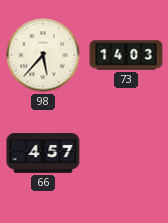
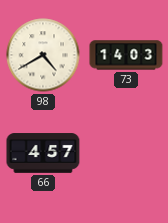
98: 5:37 -> 4:40 (43, 55)
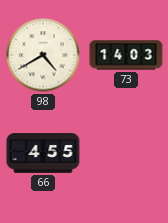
66: 4:57 -> 4:55 (43, 153)
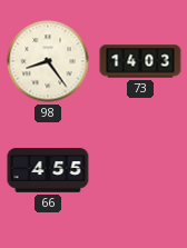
98: 4:40 -> 8:24 (48, 61)
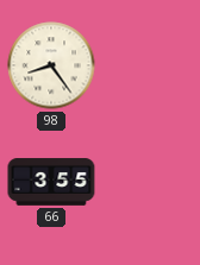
73: 14:03 -> none (140, 61)
66: 4:55 -> 3:55 (51, 182)
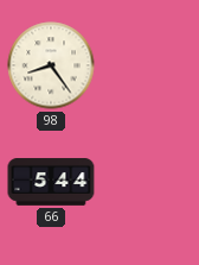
66: 3:55 -> 5:44 (51, 182)
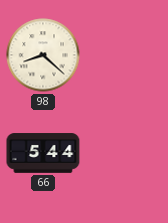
98: 8:24 -> 8:22 (43, 55)
